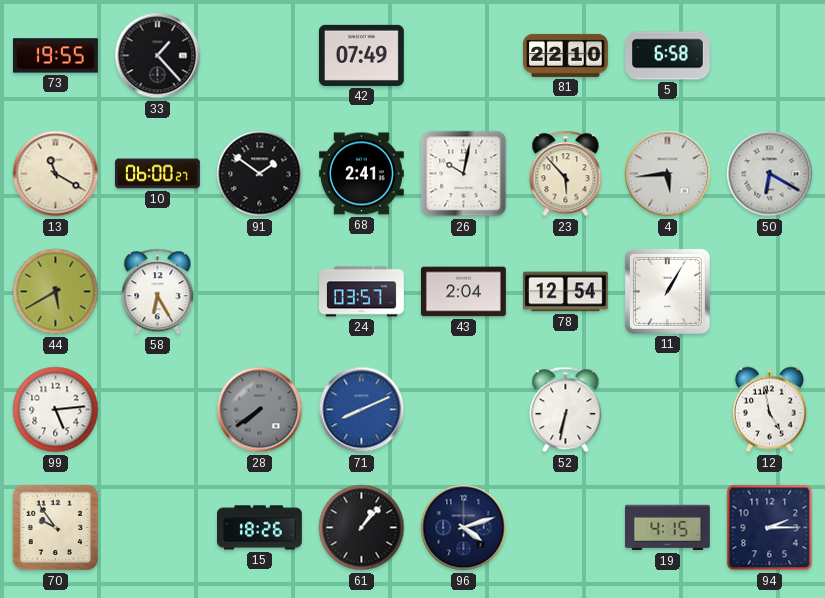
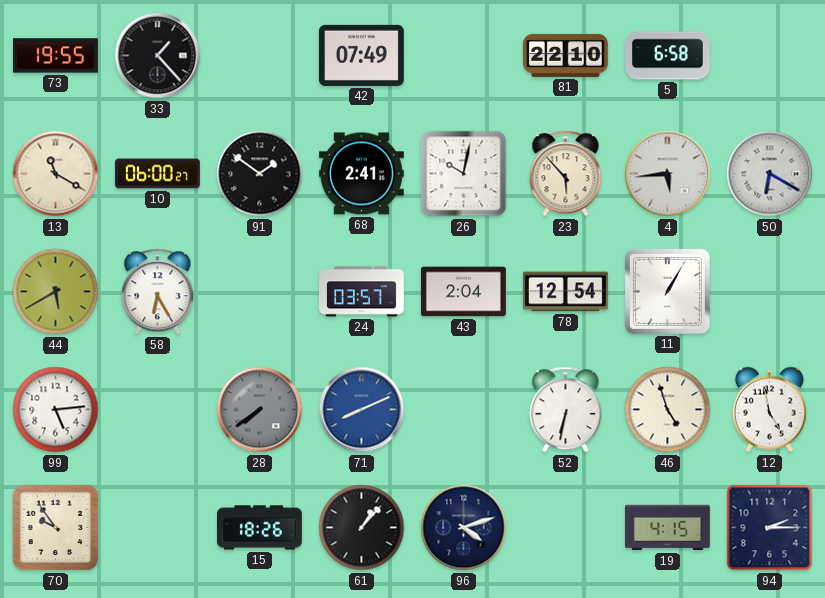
46: none -> 4:57 (668, 410)
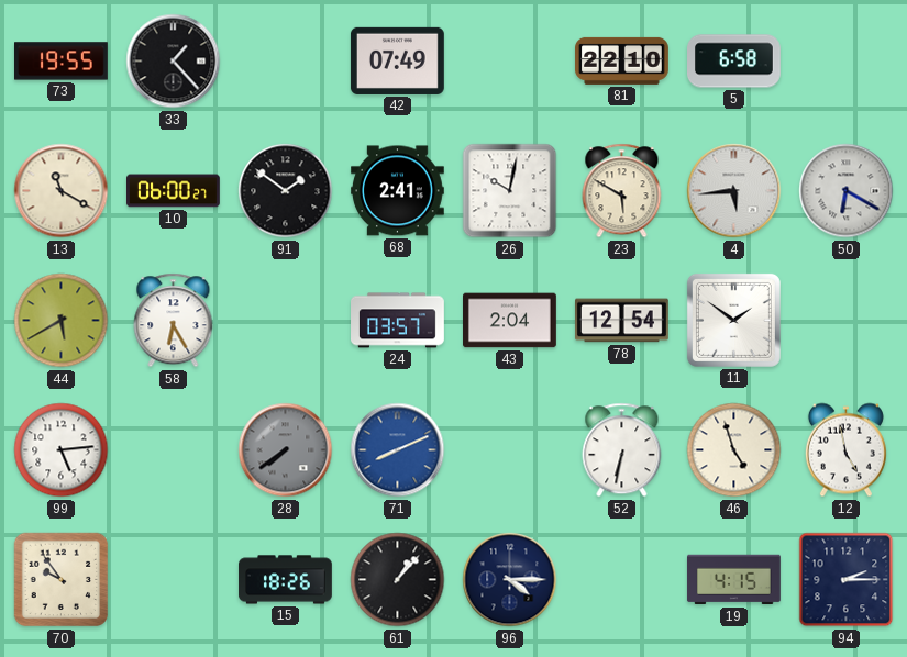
23: 5:53 -> 5:50 (622, 191)
11: 1:05 -> 1:51 (733, 320)
96: 4:12 -> 4:15 (510, 580)
